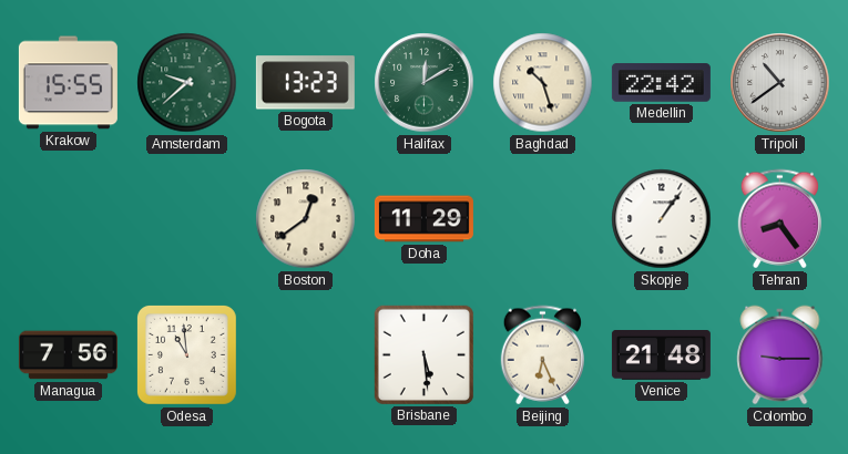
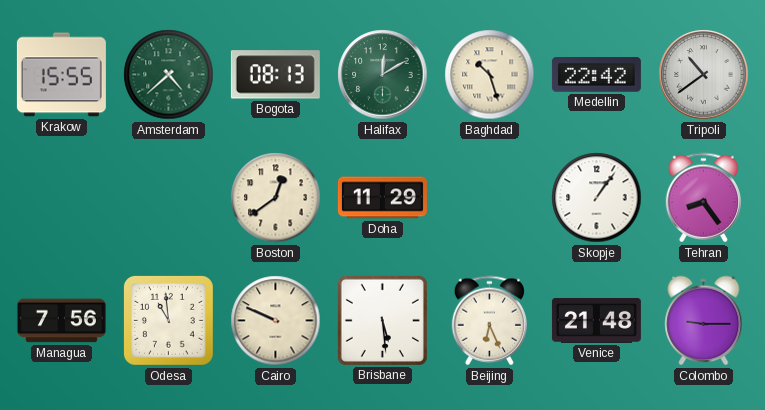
Amsterdam: 9:38 -> 4:38 (169, 75)
Bogota: 13:23 -> 08:13 (275, 75)
Cairo: none -> 9:49 (276, 321)
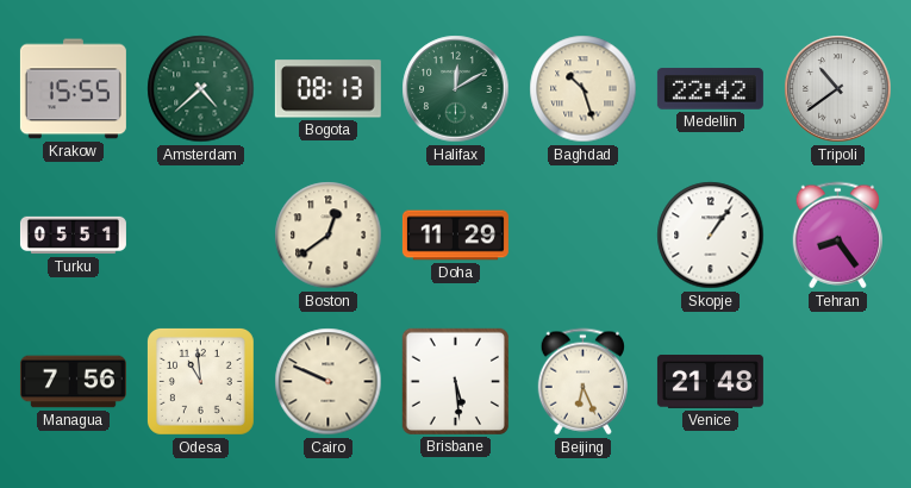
Turku: none -> 05:51 (73, 236)
Colombo: 9:15 -> none (704, 321)
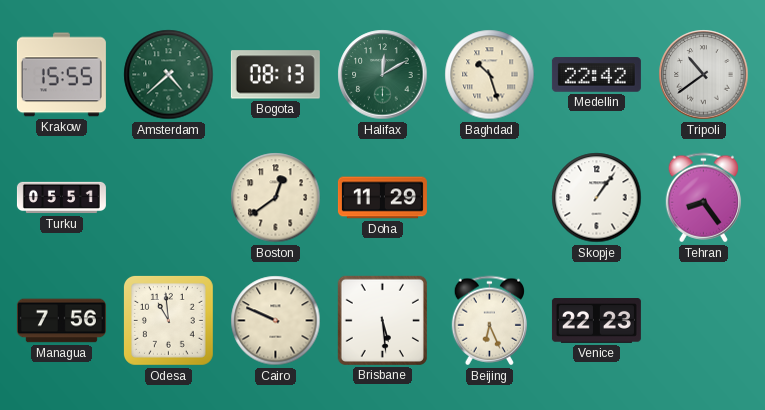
Venice: 21:48 -> 22:23 (596, 321)
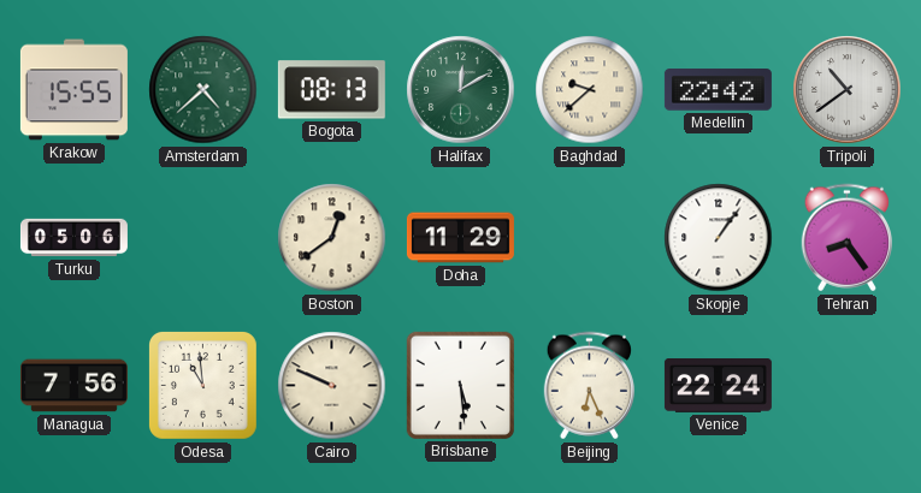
Baghdad: 10:27 -> 9:38 (590, 90)
Turku: 05:51 -> 05:06 (73, 238)
Venice: 22:23 -> 22:24 (718, 386)
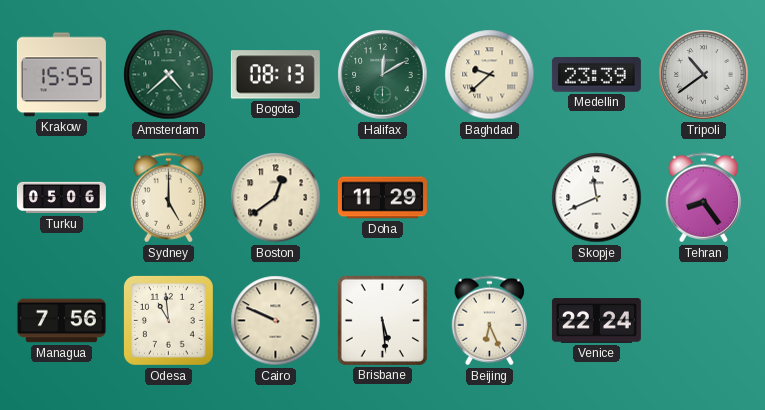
Medellin: 22:42 -> 23:39 (596, 75)
Sydney: none -> 5:00 (168, 198)
Skopje: 1:06 -> 11:41 (597, 198)
